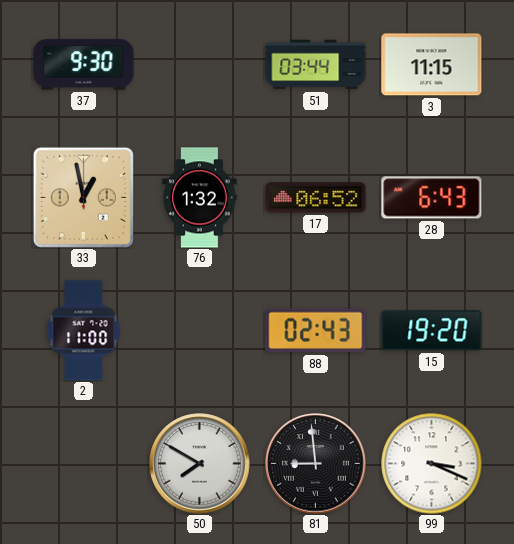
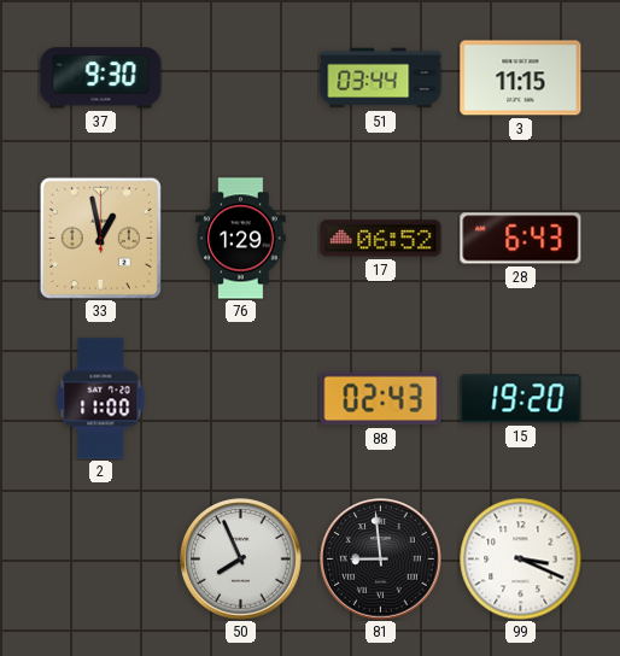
76: 1:32 -> 1:29 (241, 239)
50: 7:50 -> 7:56 (241, 560)
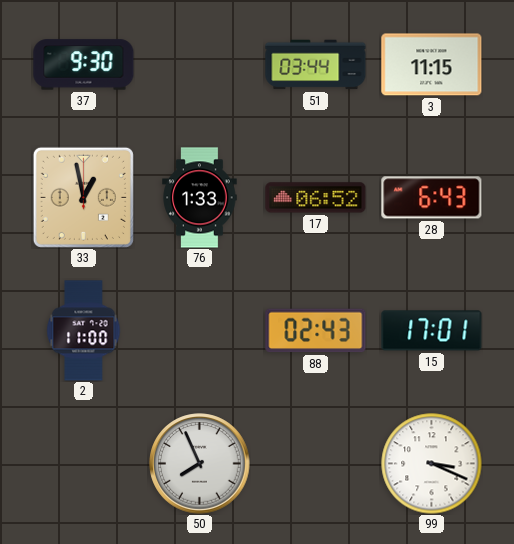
76: 1:29 -> 1:33 (200, 198)
15: 19:20 -> 17:01 (432, 331)
81: 8:59 -> none (381, 560)
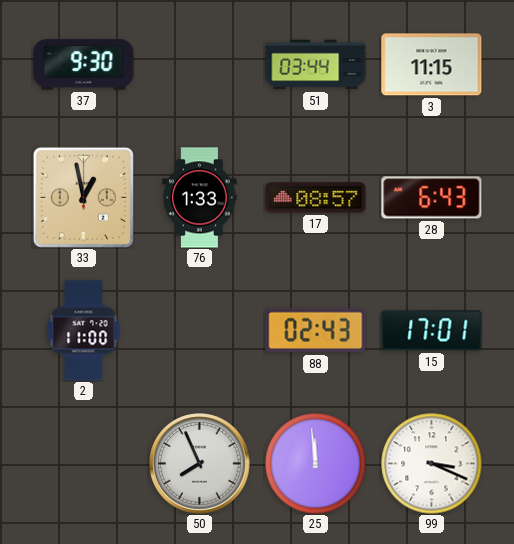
17: 06:52 -> 08:57 (316, 198)
25: none -> 11:59 (316, 464)
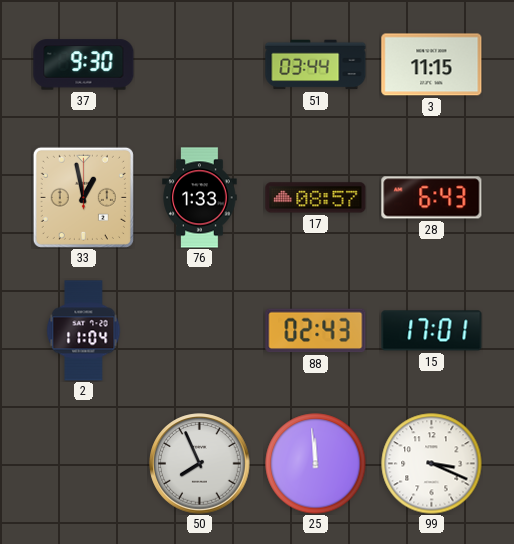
2: 11:00 -> 11:04 (84, 331)
